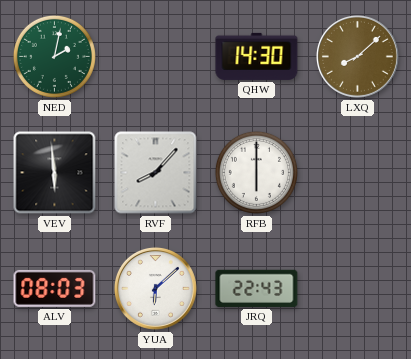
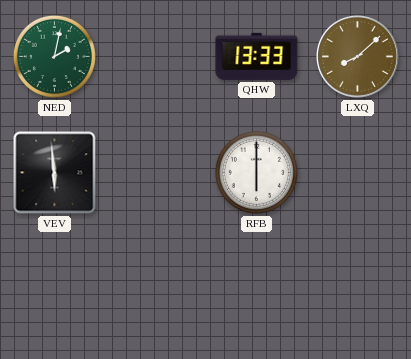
QHW: 14:30 -> 13:33 (257, 56)
RVF: 8:07 -> none (156, 173)
ALV: 08:03 -> none (55, 288)
YUA: 6:08 -> none (155, 288)
JRQ: 22:43 -> none (257, 288)
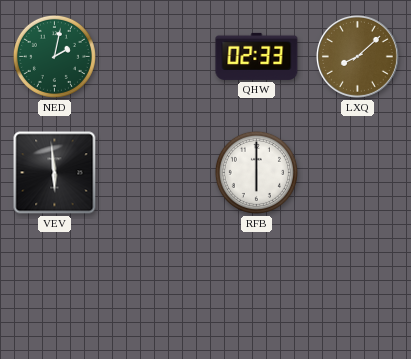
QHW: 13:33 -> 02:33 (257, 56)
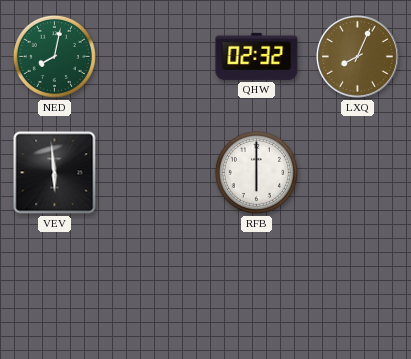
NED: 2:02 -> 8:02 (54, 56)
QHW: 02:33 -> 02:32 (257, 56)
LXQ: 8:08 -> 8:04 (357, 56)
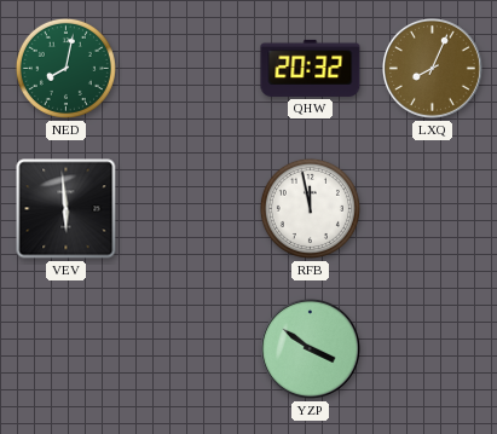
QHW: 02:32 -> 20:32 (311, 68)
RFB: 6:00 -> 11:58 (310, 208)
YZP: none -> 3:51 (310, 348)
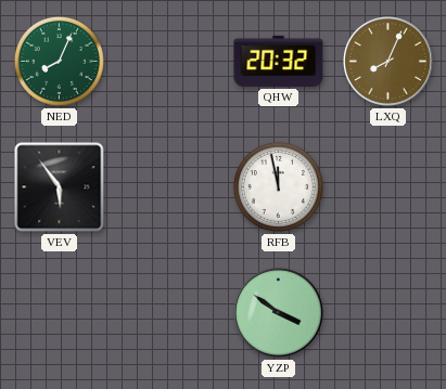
NED: 8:02 -> 8:04 (59, 61)
VEV: 5:59 -> 5:54 (60, 187)
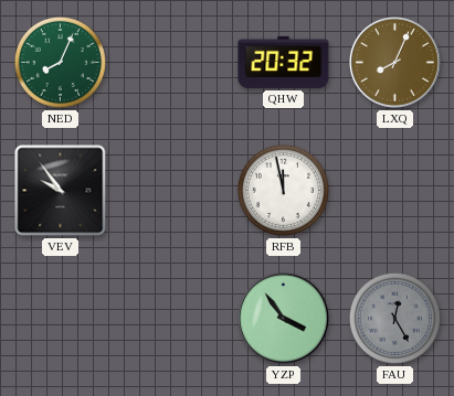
VEV: 5:54 -> 9:54 (61, 191)
YZP: 3:51 -> 3:54 (283, 318)
FAU: none -> 12:25 (394, 318)
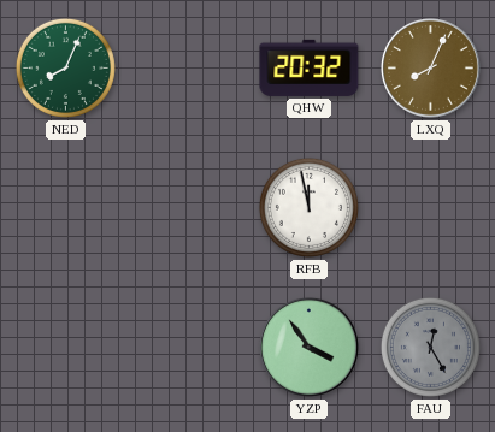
VEV: 9:54 -> none (61, 191)
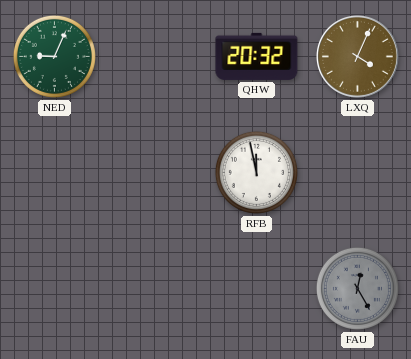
NED: 8:04 -> 9:04 (54, 56)
LXQ: 8:04 -> 4:04 (357, 56)
YZP: 3:54 -> none (308, 347)
